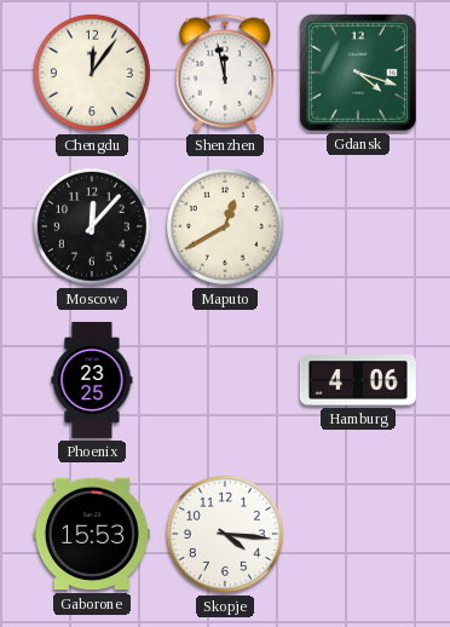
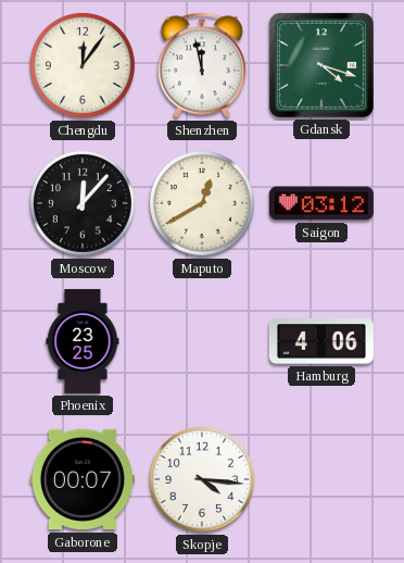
Saigon: none -> 03:12 (321, 203)
Gaborone: 15:53 -> 00:07 (83, 479)
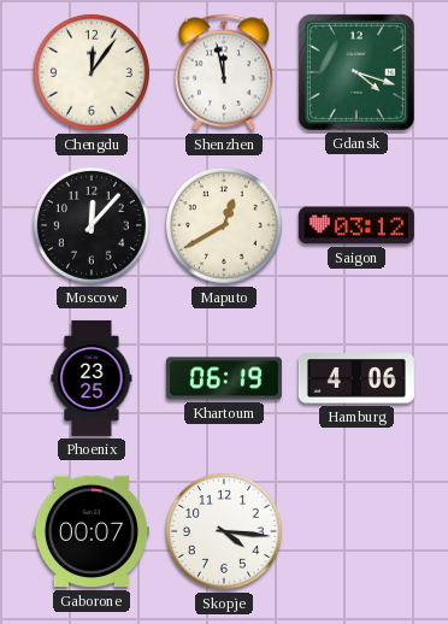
Khartoum: none -> 06:19 (224, 378)
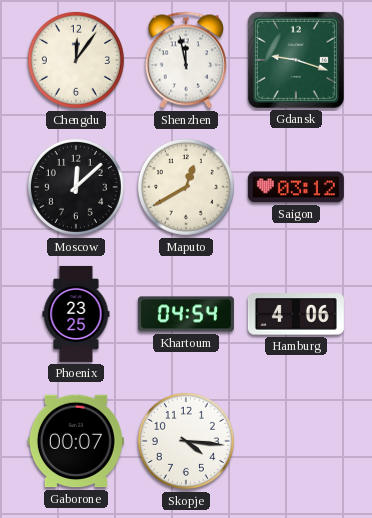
Gdansk: 4:18 -> 9:18 (296, 60)
Moscow: 12:07 -> 12:08 (76, 187)
Khartoum: 06:19 -> 04:54 (186, 314)
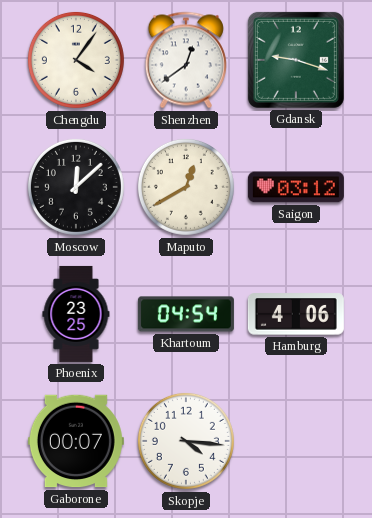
Chengdu: 12:06 -> 4:06 (76, 60)
Shenzhen: 11:58 -> 12:39 (186, 60)
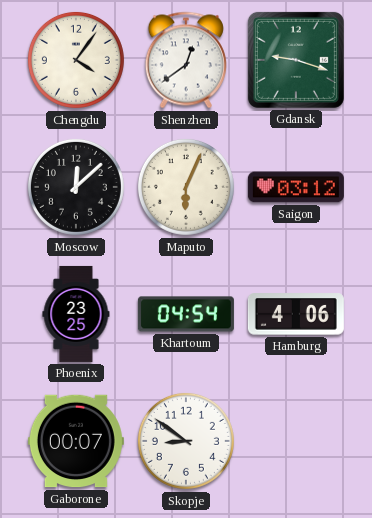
Maputo: 12:40 -> 6:04 (186, 187)
Skopje: 4:16 -> 8:51 (186, 441)
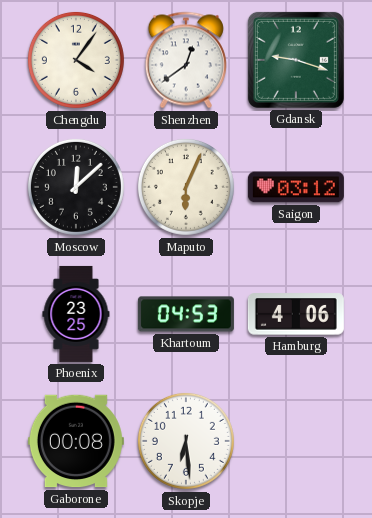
Khartoum: 04:54 -> 04:53 (186, 314)
Gaborone: 00:07 -> 00:08 (76, 441)
Skopje: 8:51 -> 6:29 (186, 441)
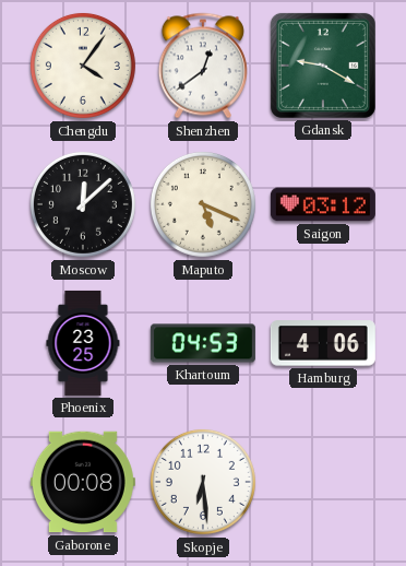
Gdansk: 9:18 -> 9:20 (323, 66)
Maputo: 6:04 -> 5:19 (203, 204)
